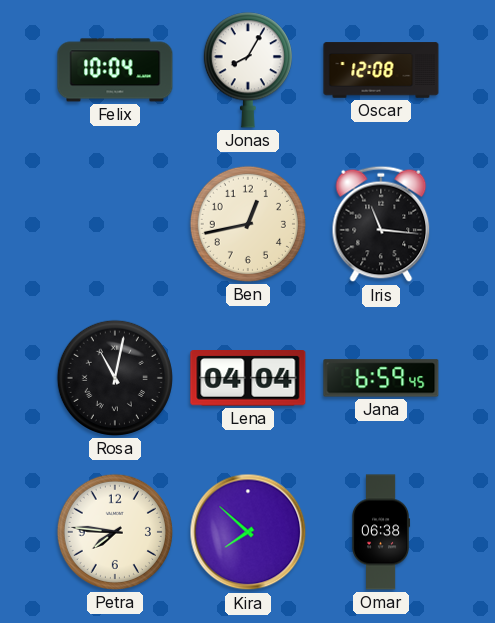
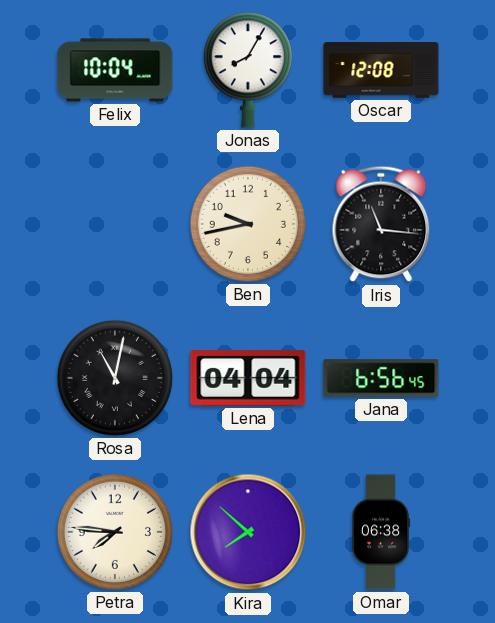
Ben: 12:43 -> 9:43 (248, 224)
Jana: 6:59 -> 6:56 (381, 378)
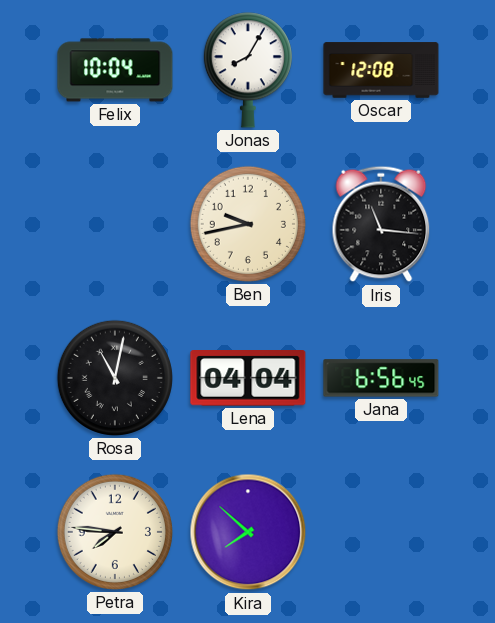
Omar: 06:38 -> none (381, 532)
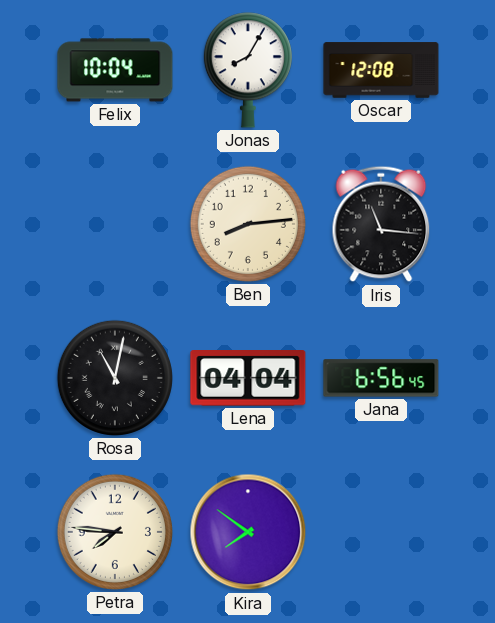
Ben: 9:43 -> 8:14 (248, 224)
Kira: 7:52 -> 7:51 (248, 532)
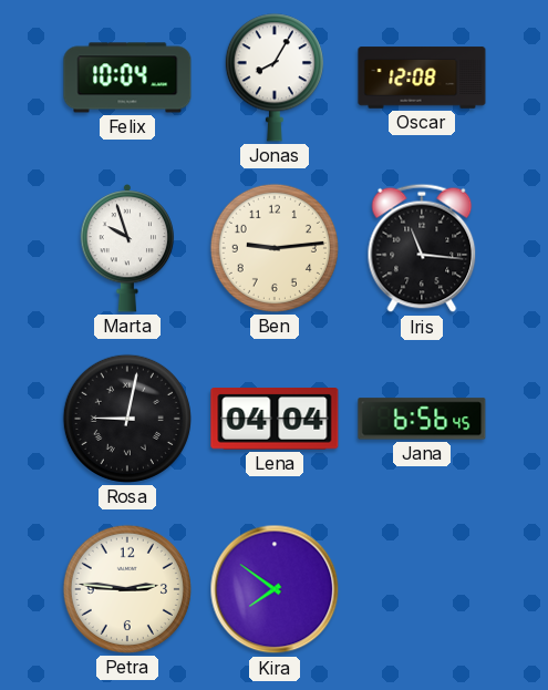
Marta: none -> 9:57 (127, 249)
Ben: 8:14 -> 9:14 (275, 248)
Rosa: 11:02 -> 9:02 (127, 419)
Petra: 7:46 -> 2:46 (127, 589)
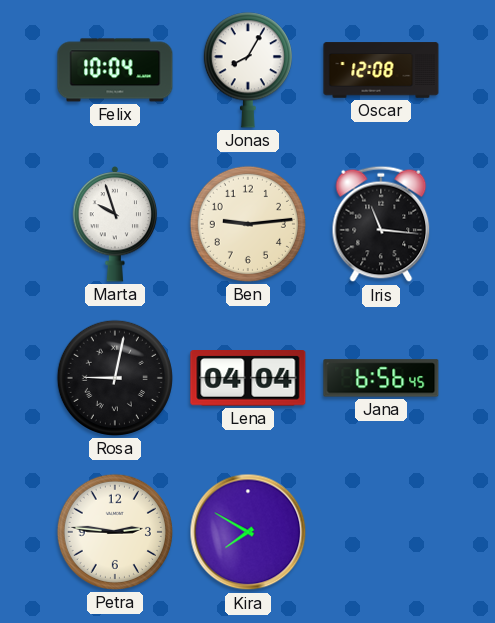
Kira: 7:51 -> 7:50 (248, 532)
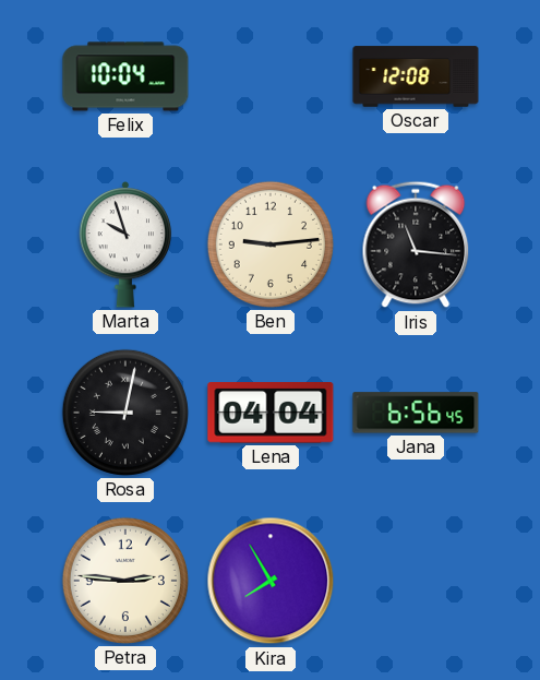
Jonas: 8:05 -> none (248, 70)
Kira: 7:50 -> 7:55 (271, 581)
